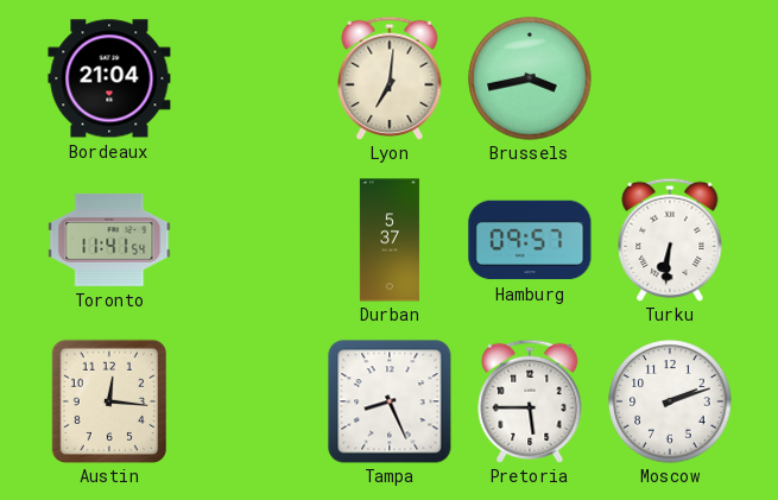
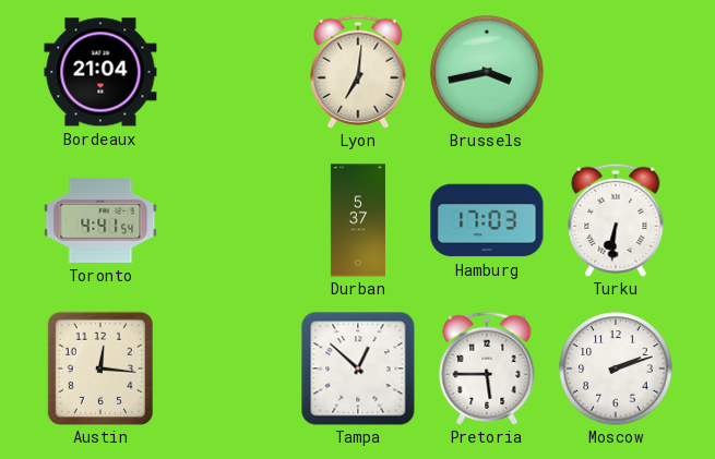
Toronto: 11:41 -> 4:41 (100, 220)
Hamburg: 09:57 -> 17:03 (487, 220)
Tampa: 8:26 -> 12:52 (358, 369)
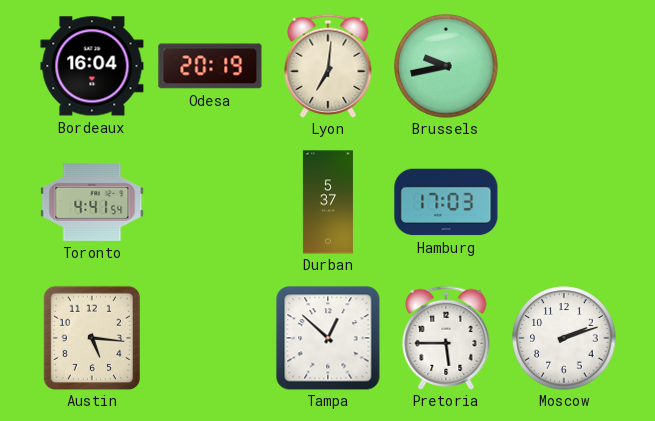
Bordeaux: 21:04 -> 16:04 (92, 66)
Odesa: none -> 20:19 (210, 66)
Brussels: 3:43 -> 9:43 (446, 66)
Turku: 6:31 -> none (616, 220)
Austin: 12:16 -> 5:16 (91, 337)
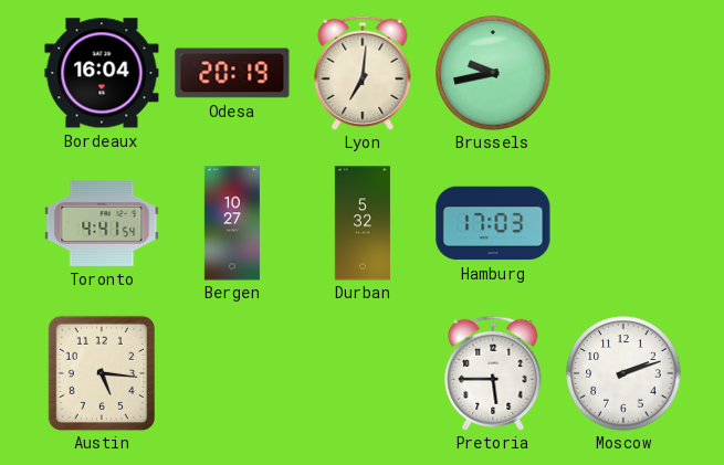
Bergen: none -> 10:27 (232, 223)
Durban: 5:37 -> 5:32 (363, 223)
Tampa: 12:52 -> none (328, 338)
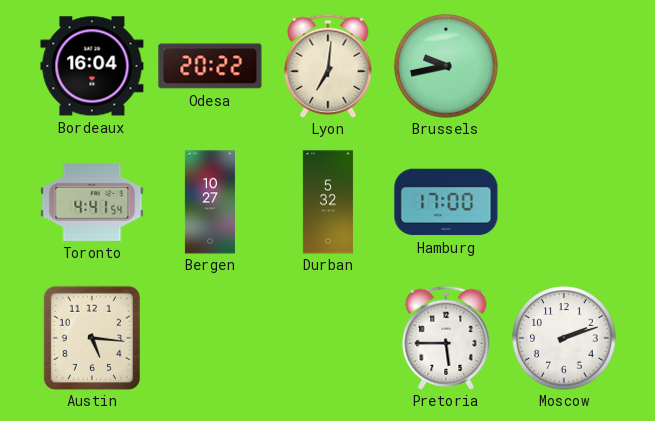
Odesa: 20:19 -> 20:22 (210, 66)
Hamburg: 17:03 -> 17:00 (446, 202)
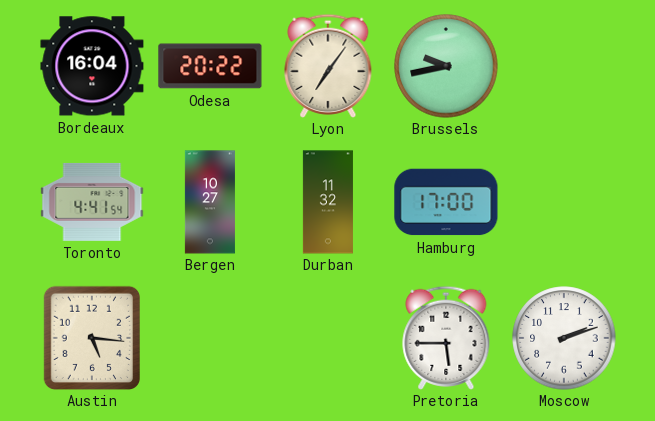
Lyon: 7:01 -> 7:06 (328, 66)
Durban: 5:32 -> 11:32 (328, 202)
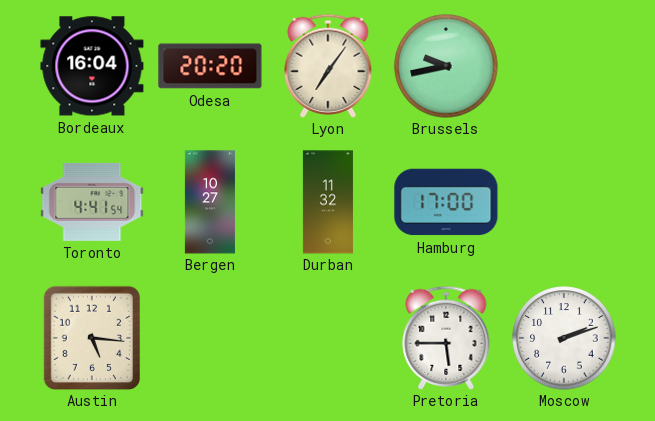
Odesa: 20:22 -> 20:20 (210, 66)
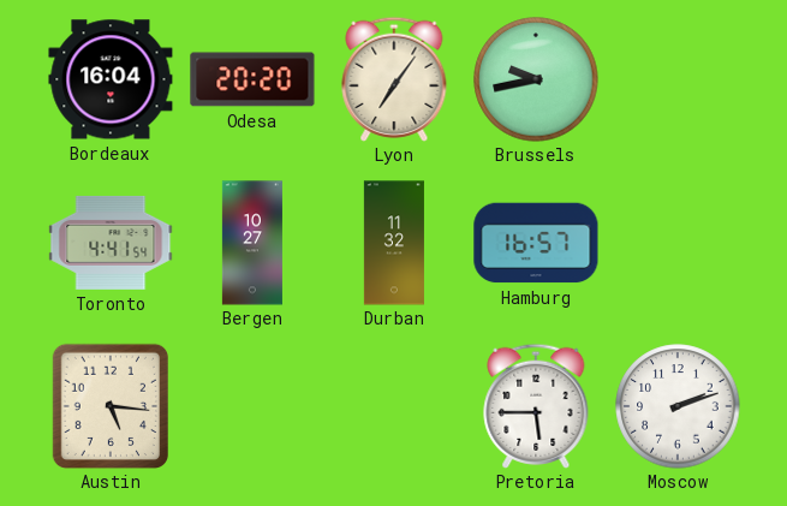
Hamburg: 17:00 -> 16:57 (536, 243)
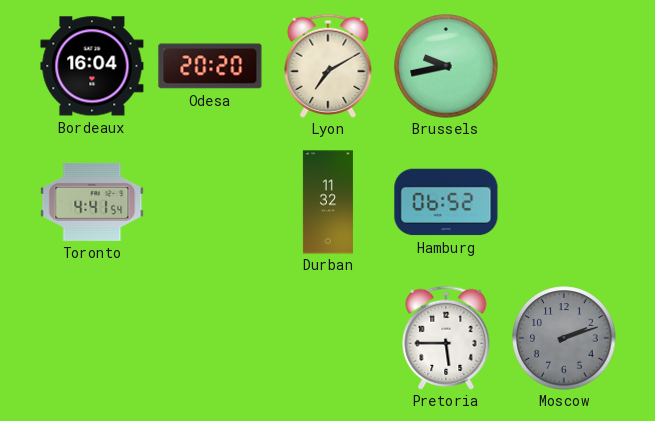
Lyon: 7:06 -> 7:10 (328, 66)
Bergen: 10:27 -> none (252, 243)
Hamburg: 16:57 -> 06:52 (446, 202)
Austin: 5:16 -> none (109, 405)
Moscow dial: white -> grey (564, 338)
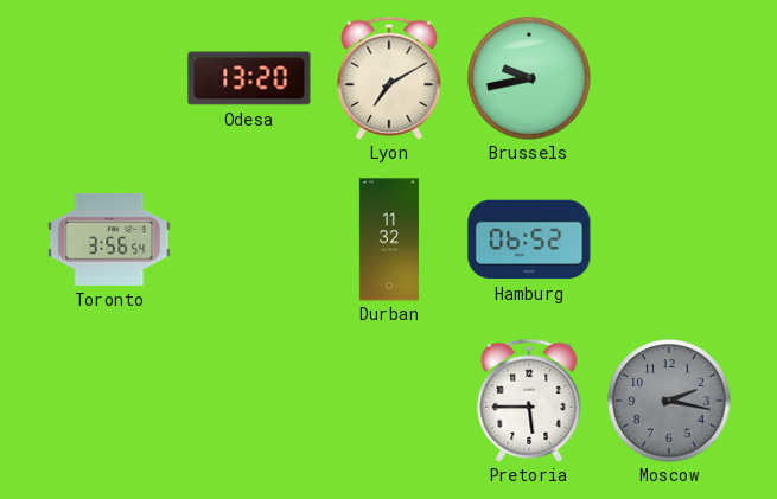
Bordeaux: 16:04 -> none (92, 66)
Odesa: 20:20 -> 13:20 (249, 78)
Toronto: 4:41 -> 3:56 (109, 239)
Moscow: 2:12 -> 2:17 (669, 401)
